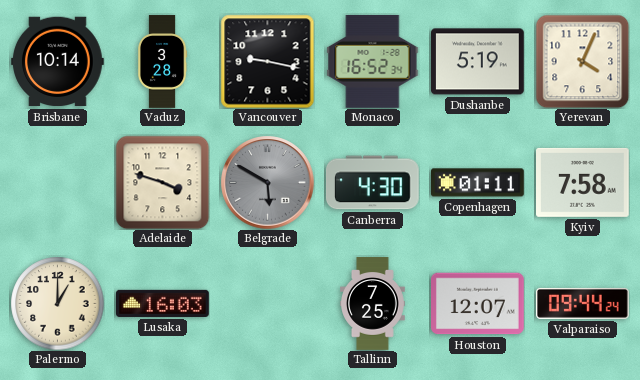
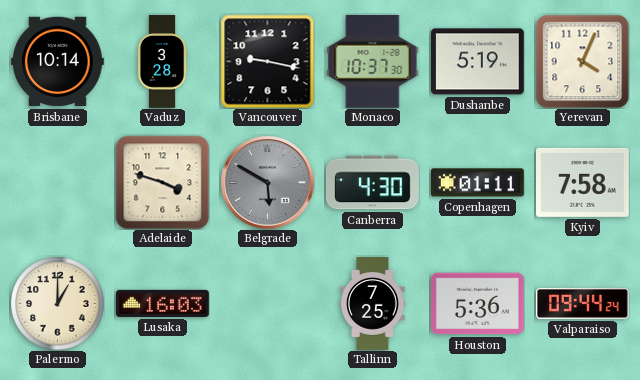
Monaco: 16:52 -> 10:37 (373, 61)
Houston: 12:07 -> 5:36 (478, 304)
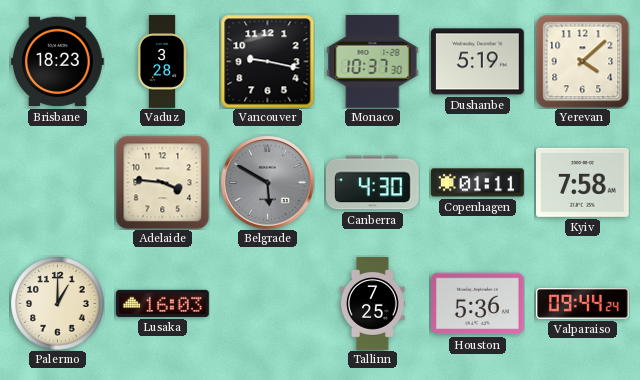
Brisbane: 10:14 -> 18:23 (58, 62)
Yerevan: 4:04 -> 4:08 (582, 61)
Adelaide: 3:48 -> 3:46 (162, 182)
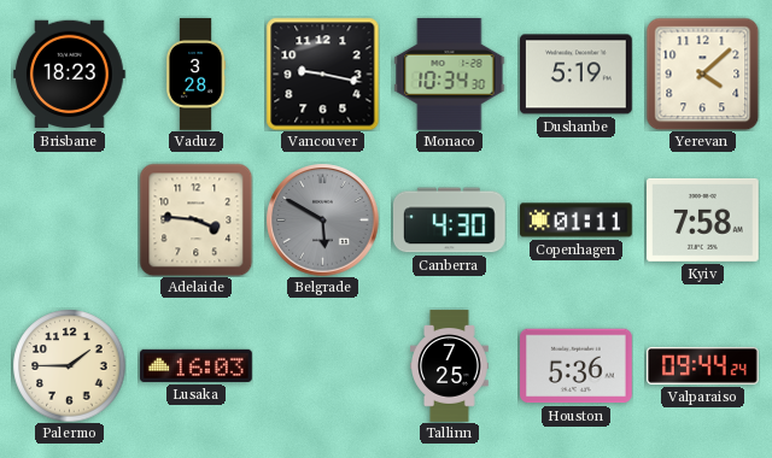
Monaco: 10:37 -> 10:34 (450, 74)
Palermo: 1:00 -> 1:45 (69, 365)
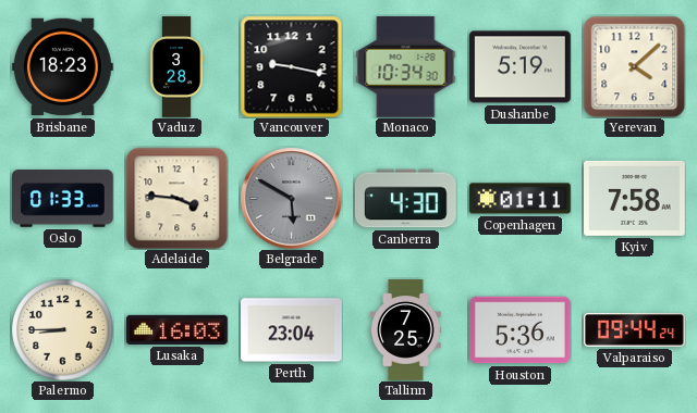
Oslo: none -> 01:33 (63, 199)
Palermo: 1:45 -> 8:45 (62, 329)
Perth: none -> 23:04 (292, 330)
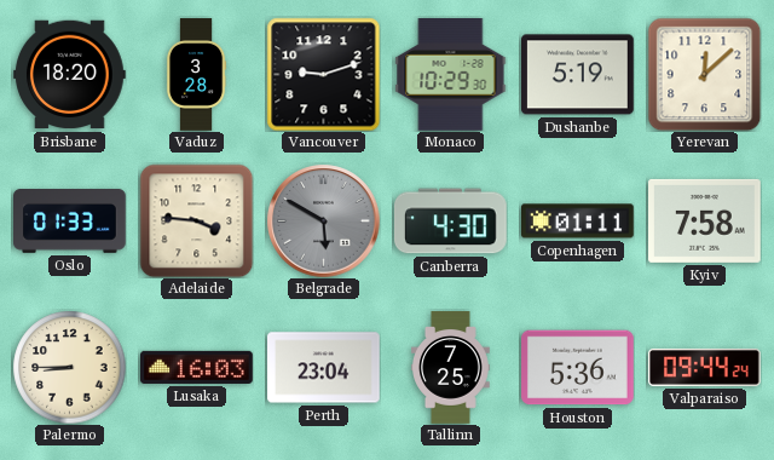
Brisbane: 18:23 -> 18:20 (70, 75)
Vancouver: 9:17 -> 9:12 (323, 74)
Monaco: 10:34 -> 10:29 (451, 74)
Yerevan: 4:08 -> 12:08 (704, 74)
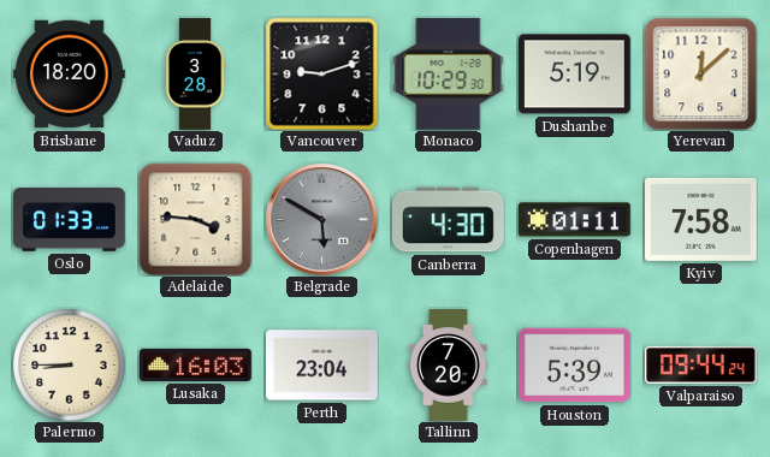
Tallinn: 7:25 -> 7:20 (449, 366)
Houston: 5:36 -> 5:39 (575, 366)
